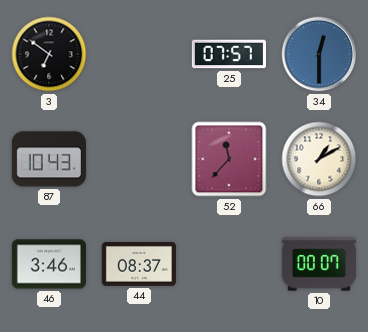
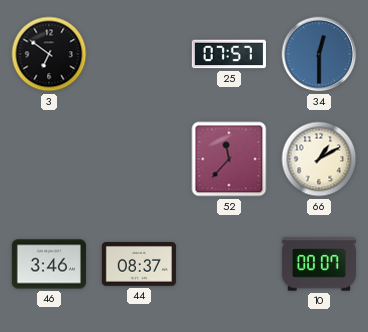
87: 10:43 -> none (49, 159)
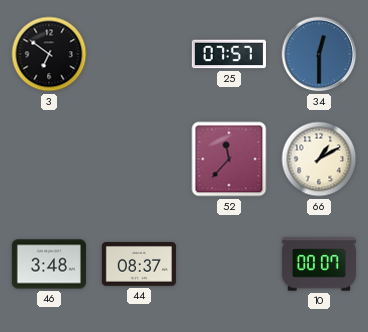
46: 3:46 -> 3:48 (48, 264)
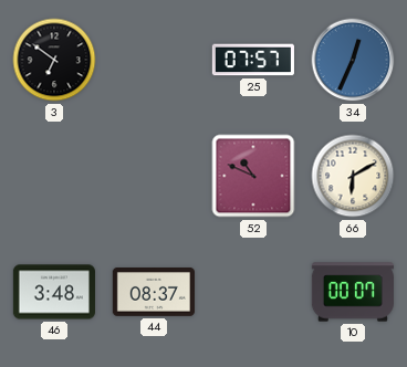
34: 12:30 -> 12:34 (353, 60)
52: 11:37 -> 10:49 (253, 176)
66: 1:10 -> 6:10 (353, 176)
